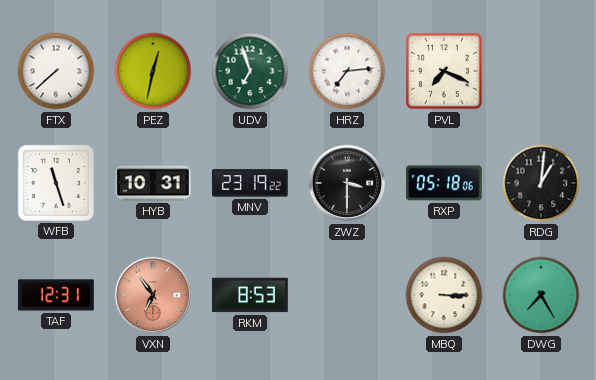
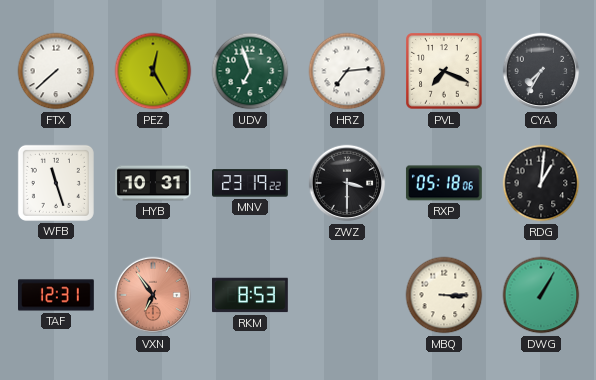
PEZ: 12:32 -> 12:25 (153, 71)
CYA: none -> 7:35 (541, 71)
DWG: 7:25 -> 1:05 (541, 295)
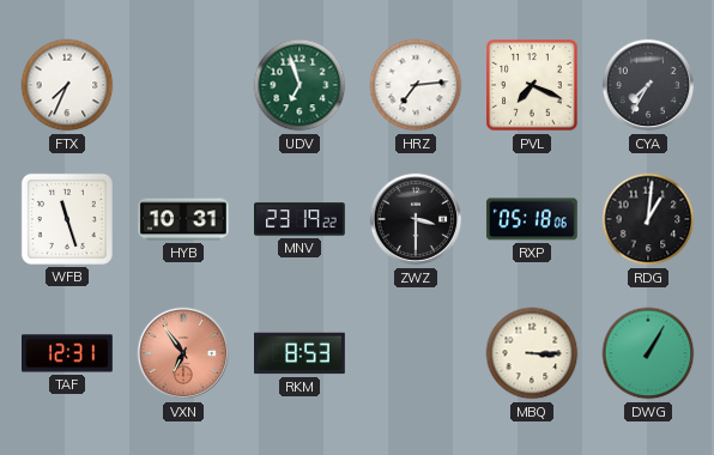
FTX: 7:38 -> 7:34 (67, 85)
PEZ: 12:25 -> none (153, 71)
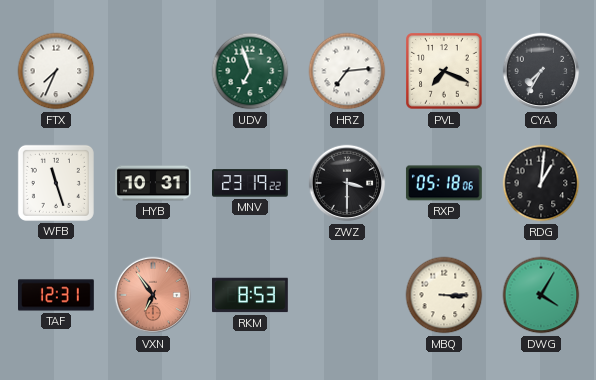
DWG: 1:05 -> 4:05 (541, 295)
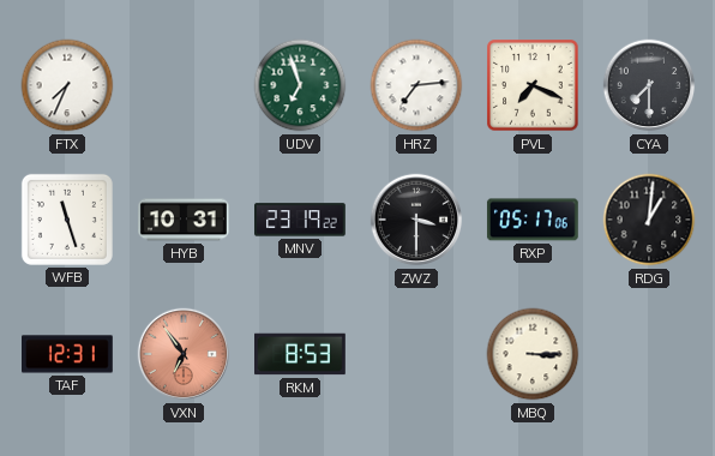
CYA: 7:35 -> 7:30 (649, 85)
RXP: 05:18 -> 05:17 (533, 220)
DWG: 4:05 -> none (541, 295)
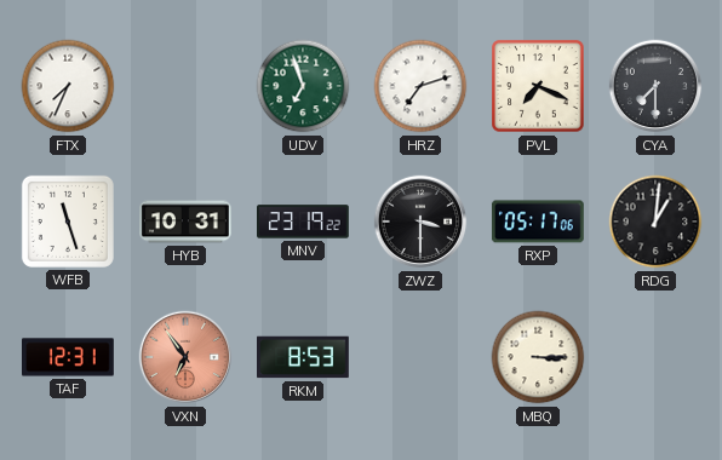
HRZ: 7:14 -> 7:12 (420, 86)
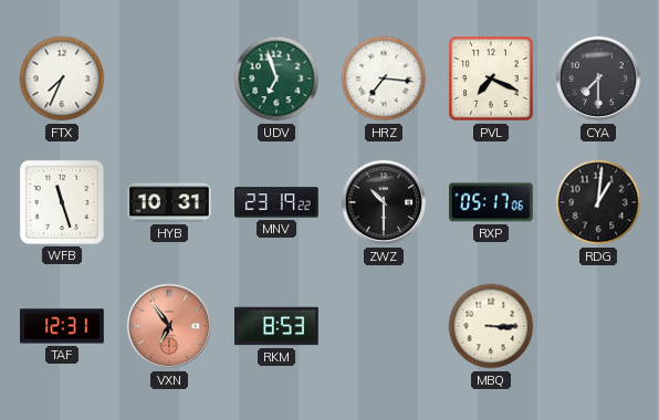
HRZ: 7:12 -> 7:16 (384, 78)
ZWZ: 3:30 -> 10:30 (384, 202)
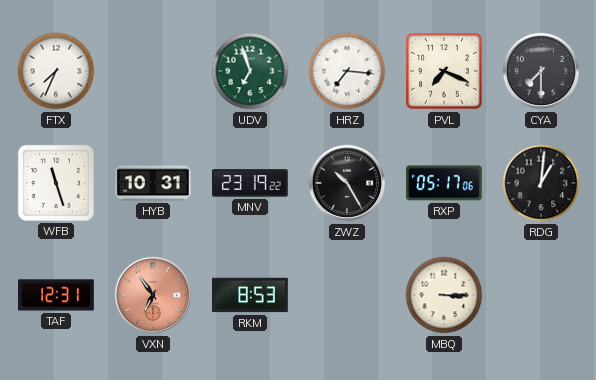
ZWZ: 10:30 -> 10:25 (347, 183)
